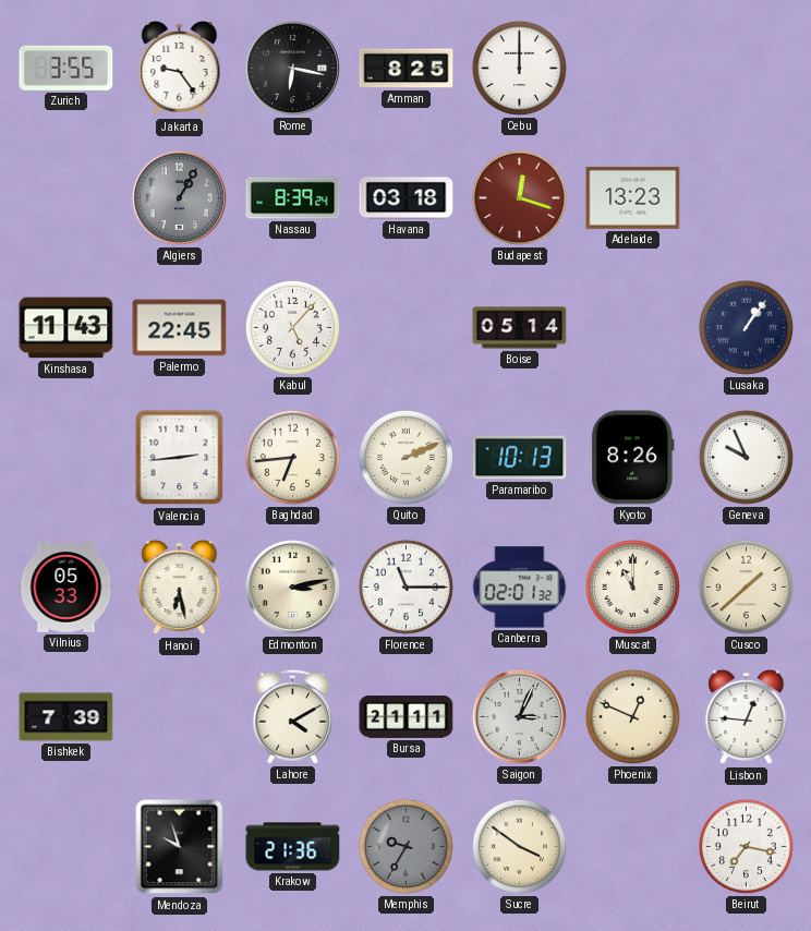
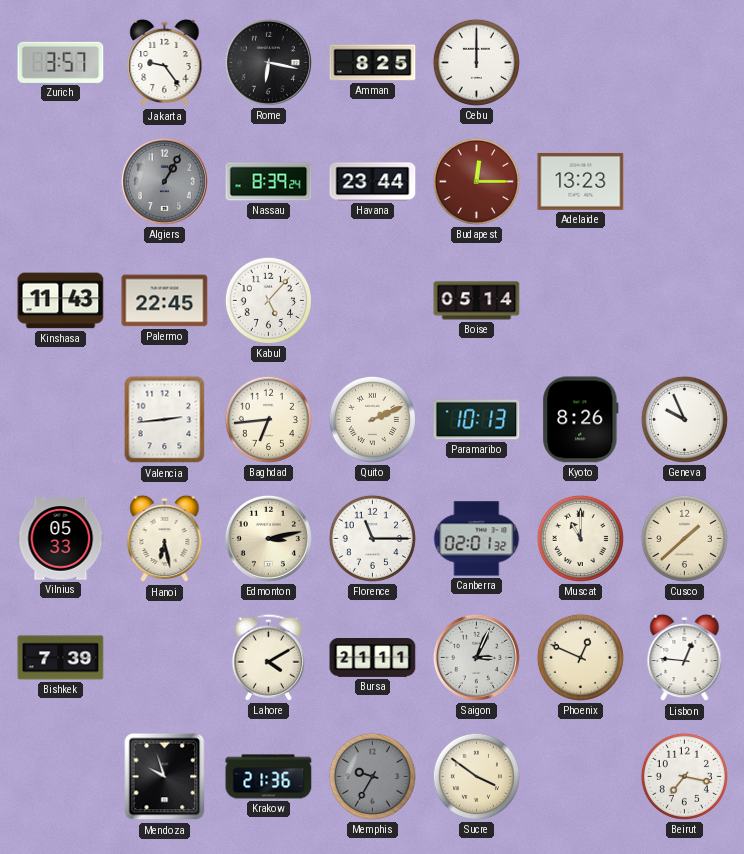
Zurich: 3:55 -> 3:57 (61, 62)
Havana: 03:18 -> 23:44 (373, 182)
Budapest: 12:18 -> 12:15 (476, 181)
Lusaka: 1:06 -> none (746, 327)
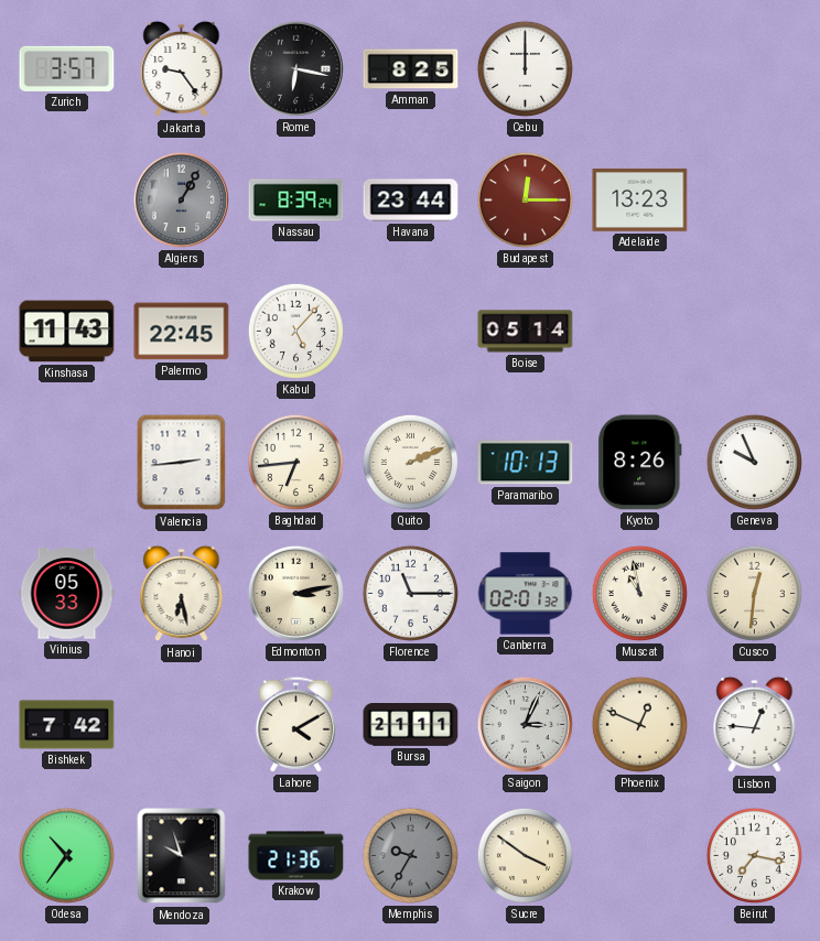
Muscat: 11:00 -> 10:58 (639, 593)
Cusco: 1:38 -> 12:31 (754, 593)
Bishkek: 7:39 -> 7:42 (67, 725)
Odesa: none -> 10:36 (66, 855)
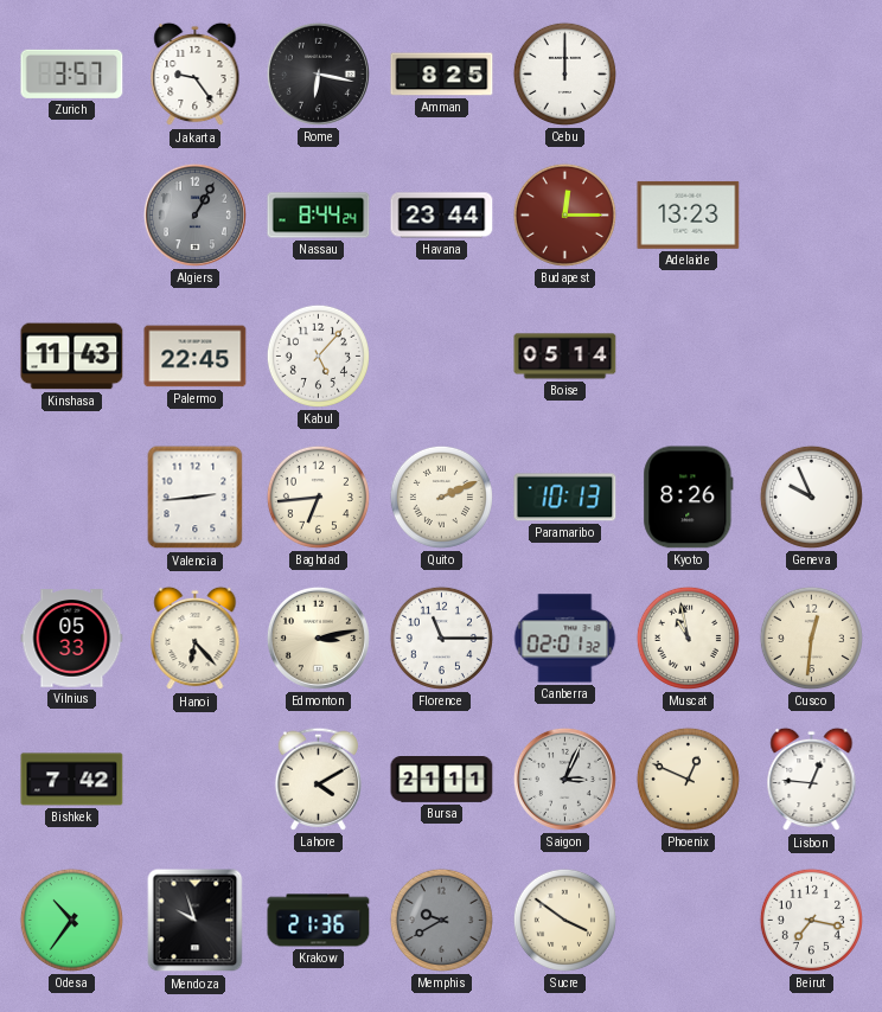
Nassau: 8:39 -> 8:44 (319, 216)
Hanoi: 6:28 -> 6:23 (196, 639)
Memphis: 9:35 -> 9:40 (441, 920)
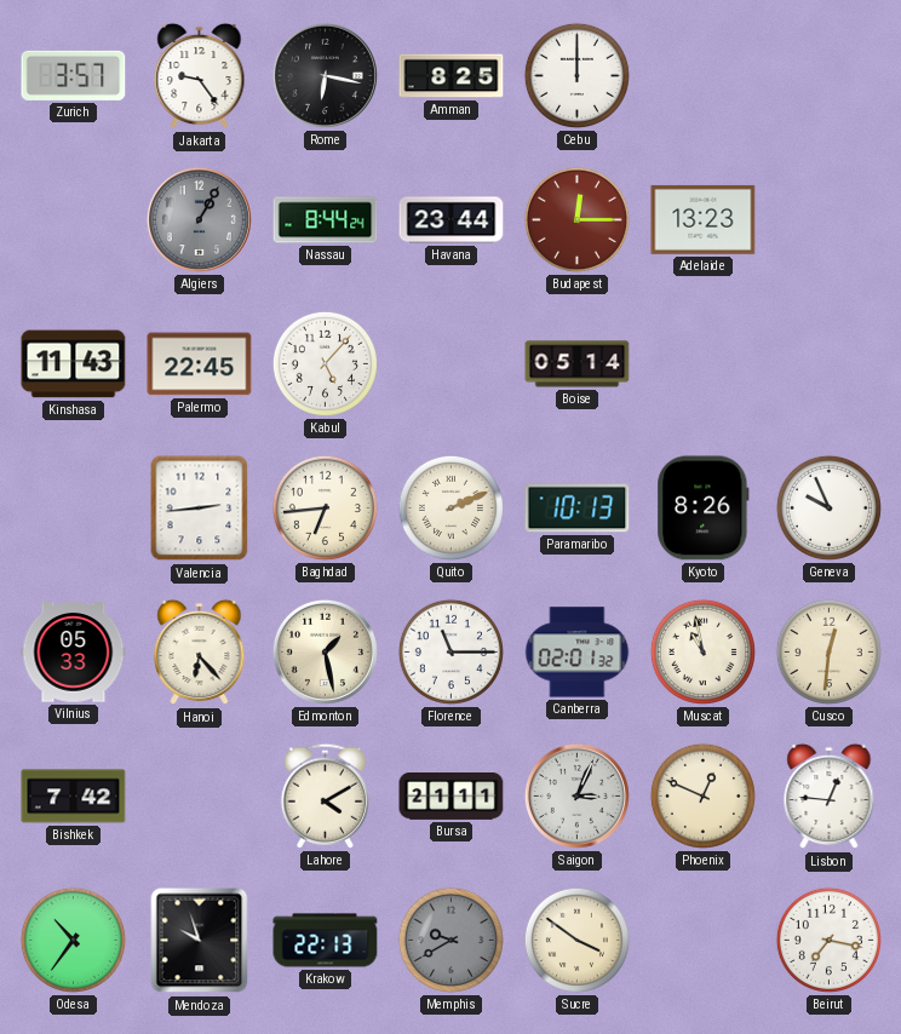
Edmonton: 3:13 -> 1:28 (325, 651)
Krakow: 21:36 -> 22:13 (326, 941)
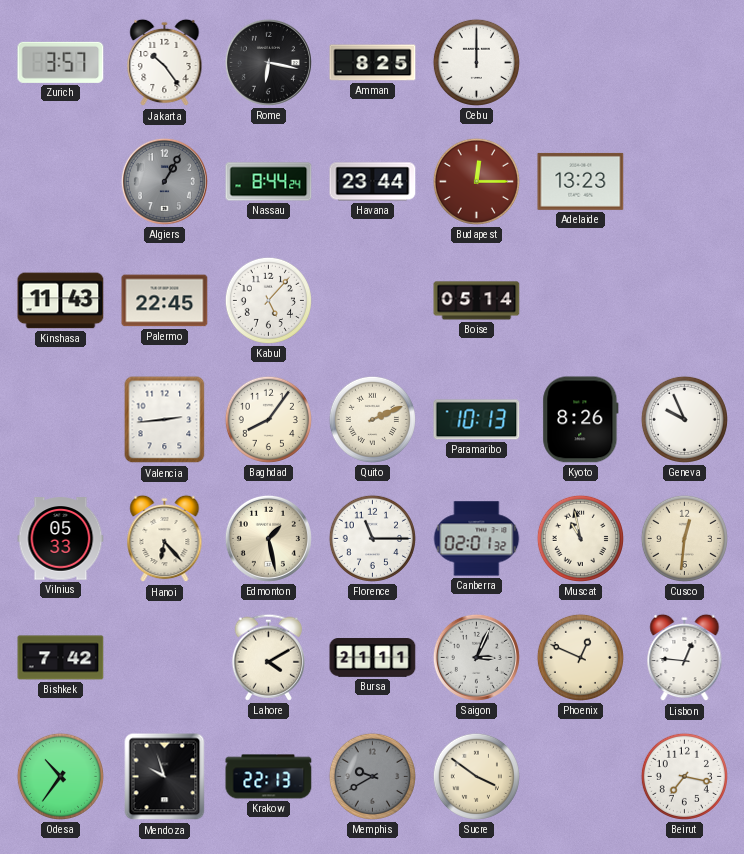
Jakarta: 9:24 -> 10:24 (165, 63)
Baghdad: 6:44 -> 8:06 (268, 419)
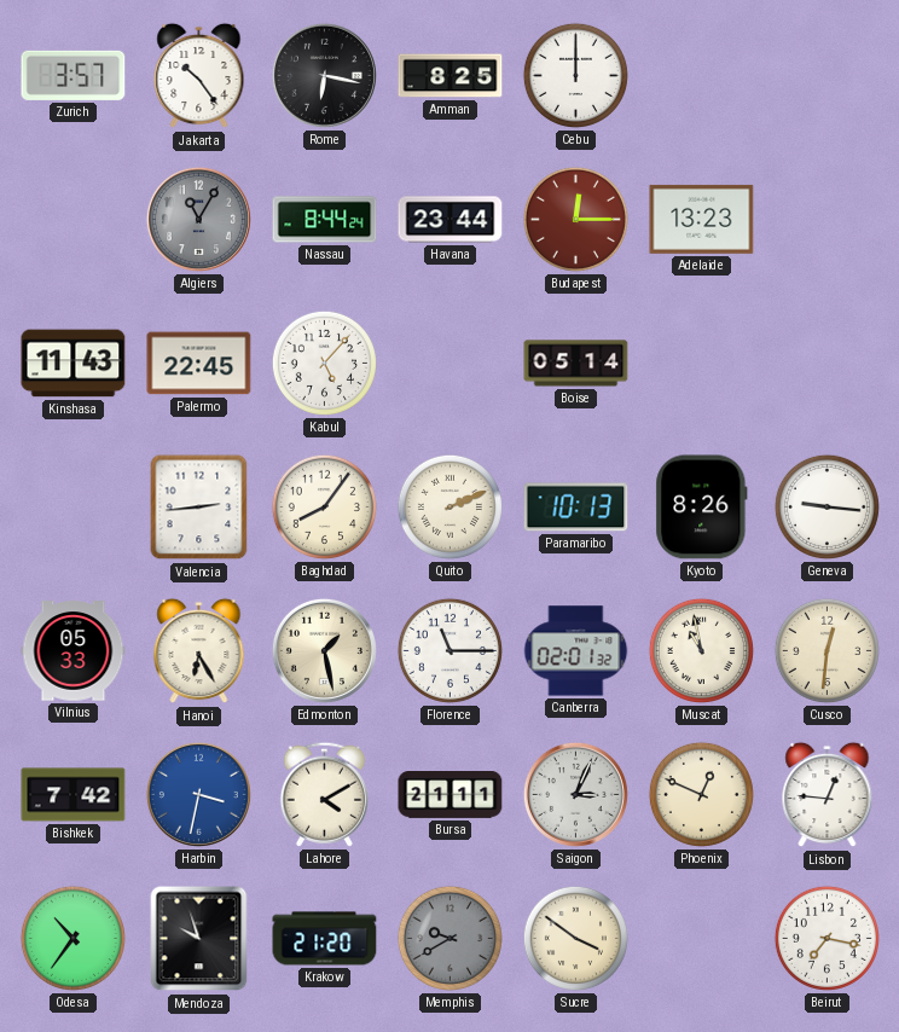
Algiers: 1:05 -> 11:05 (198, 219)
Geneva: 9:56 -> 9:16 (826, 506)
Hanoi: 6:23 -> 6:25 (199, 651)
Harbin: none -> 3:32 (198, 794)
Krakow: 22:13 -> 21:20 (325, 939)
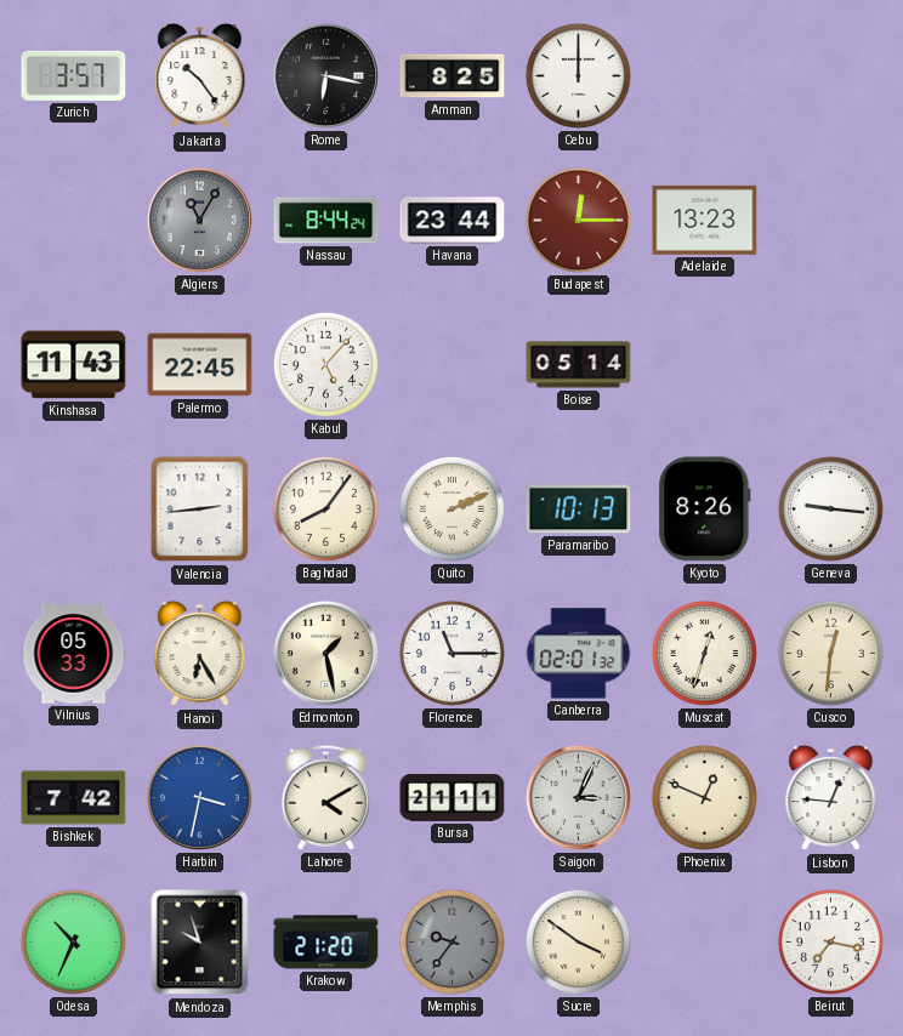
Muscat: 10:58 -> 12:33 (704, 653)
Odesa: 10:36 -> 10:34 (73, 941)
Memphis: 9:40 -> 9:36 (451, 941)
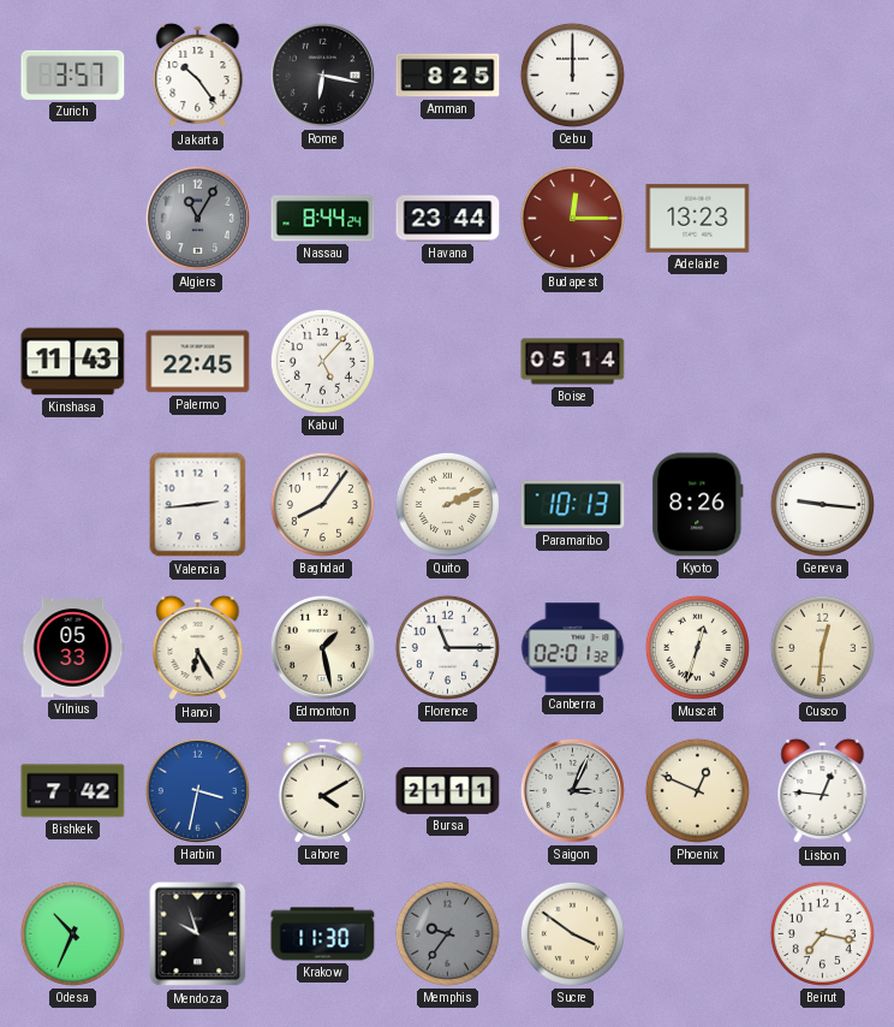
Krakow: 21:20 -> 11:30 (323, 934)
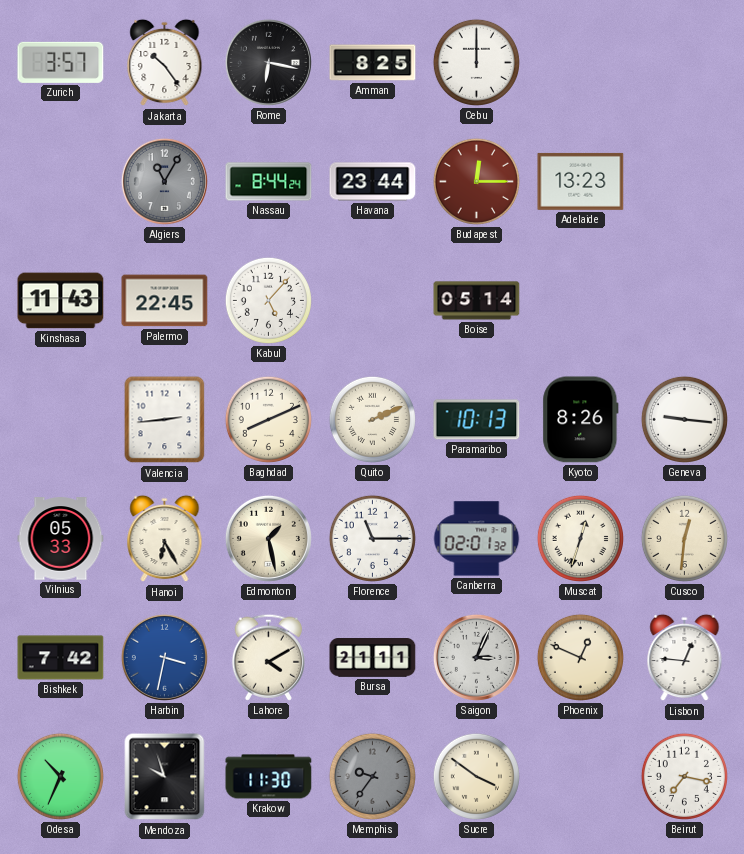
Baghdad: 8:06 -> 8:11 (268, 419)
